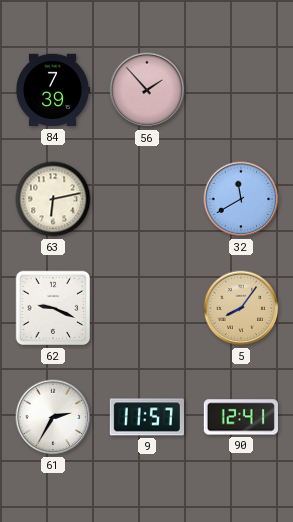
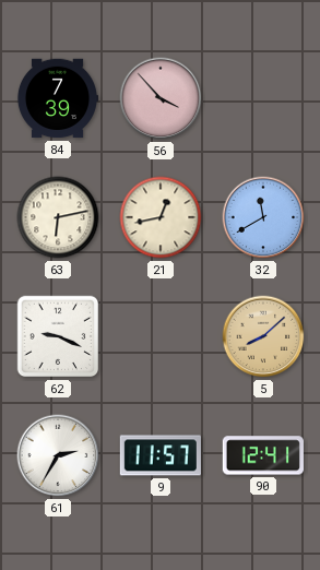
56: 1:53 -> 3:53 (161, 98)
21: none -> 12:43 (161, 217)
5: 8:06 -> 8:08 (263, 336)
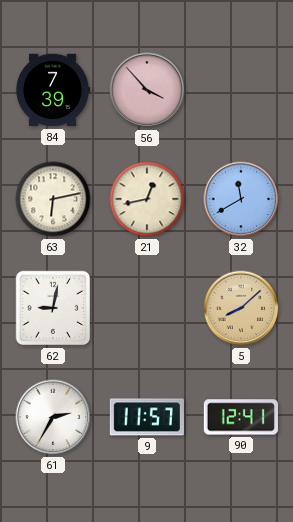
62: 9:19 -> 9:02 (53, 308)
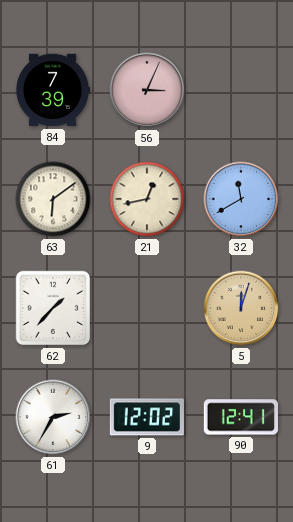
56: 3:53 -> 3:04 (147, 90)
63: 6:13 -> 6:09 (53, 199)
62: 9:02 -> 1:37 (53, 308)
5: 8:08 -> 12:03 (241, 308)
9: 11:57 -> 12:02 (147, 417)
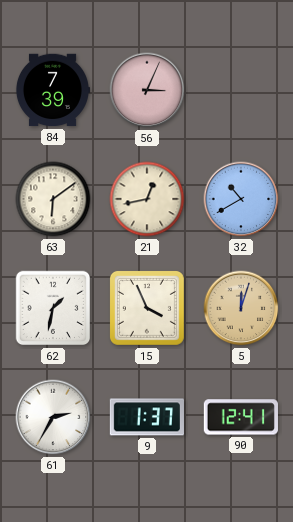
32: 11:40 -> 10:40 (241, 199)
62: 1:37 -> 1:32 (53, 308)
15: none -> 3:56 (147, 308)
9: 12:02 -> 1:37 (147, 417)
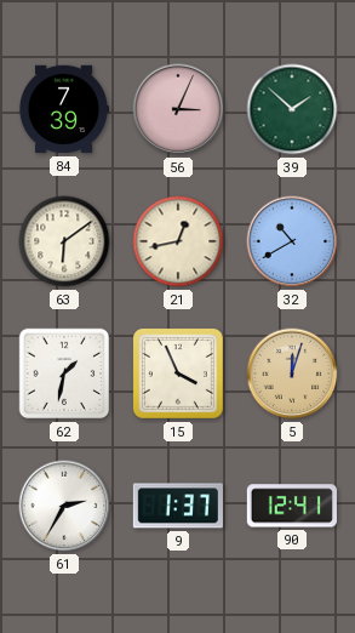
39: none -> 1:52 (292, 109)
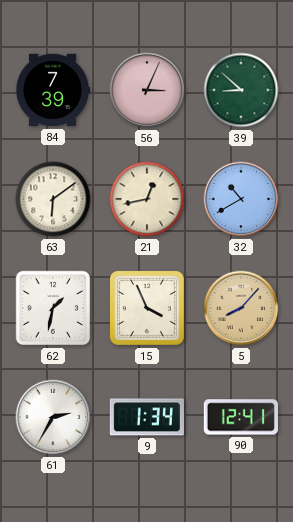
39: 1:52 -> 8:52 (241, 90)
5: 12:03 -> 8:07 (241, 308)
9: 1:37 -> 1:34 (147, 417)
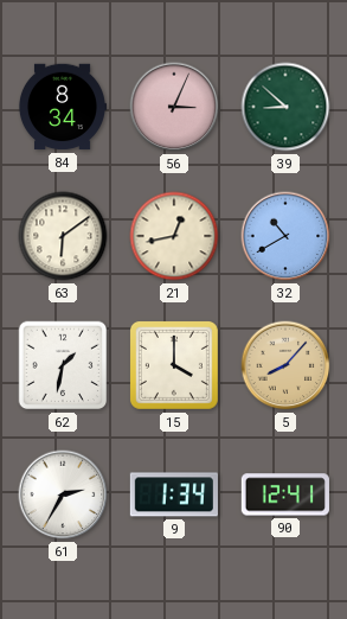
84: 7:39 -> 8:34 (62, 107)
15: 3:56 -> 4:00 (174, 365)
